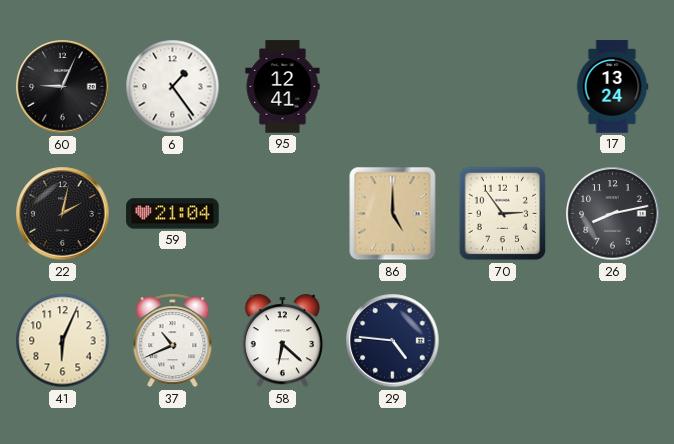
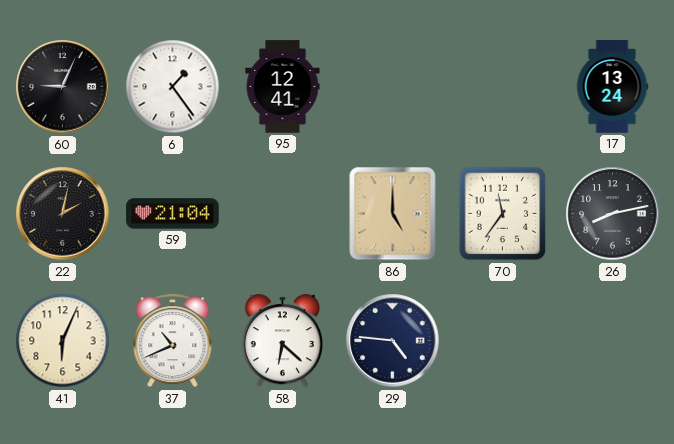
70: 2:54 -> 11:36 (503, 214)
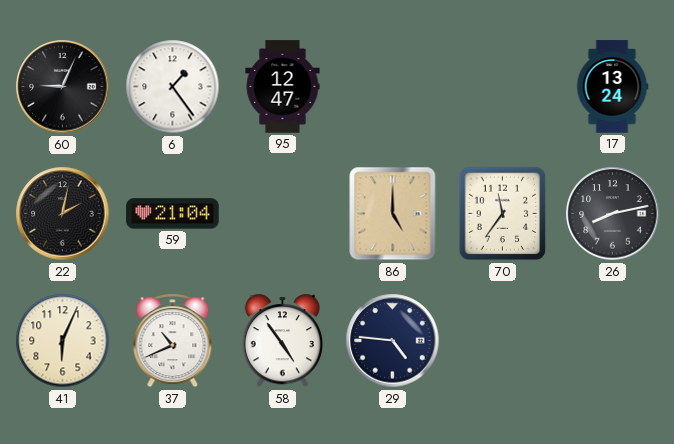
95: 12:41 -> 12:47 (283, 87)
58: 6:22 -> 4:54 (282, 341)
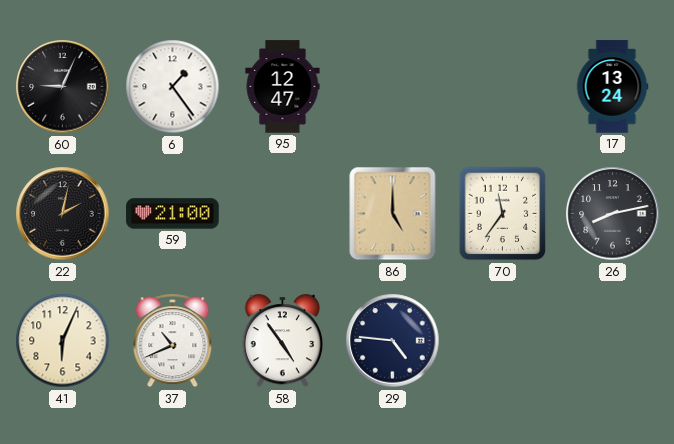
59: 21:04 -> 21:00 (173, 214)
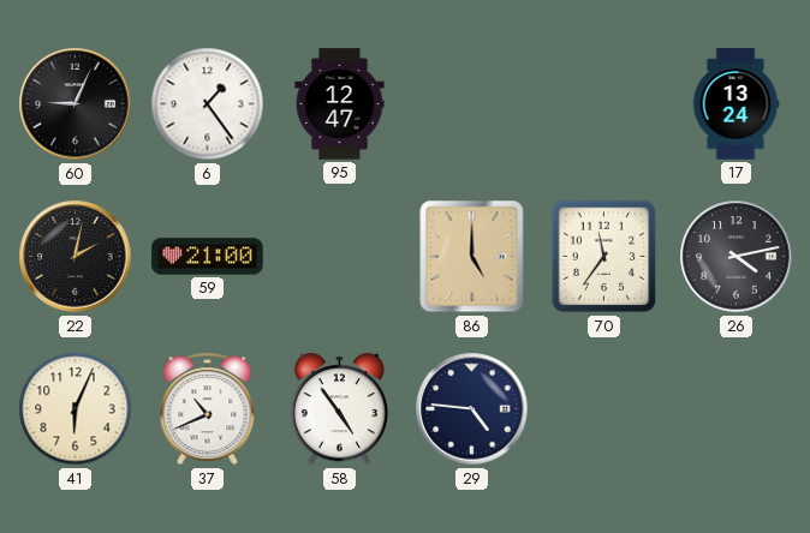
26: 8:13 -> 4:13 (737, 257)
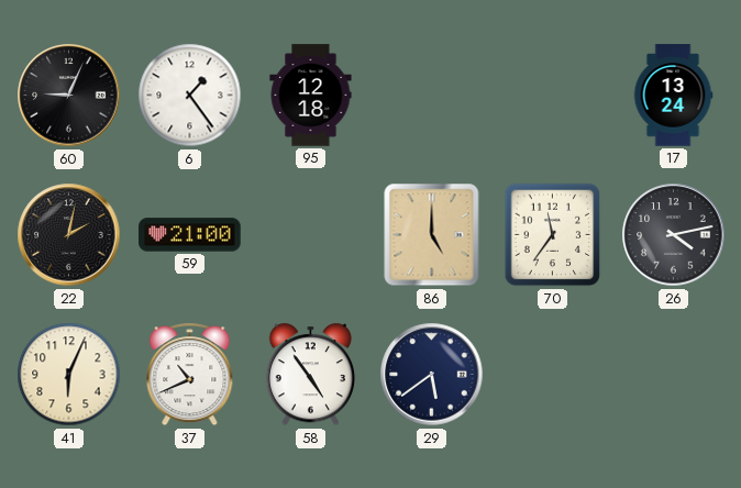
95: 12:47 -> 12:18 (311, 96)
29: 4:46 -> 5:39 (432, 375)
